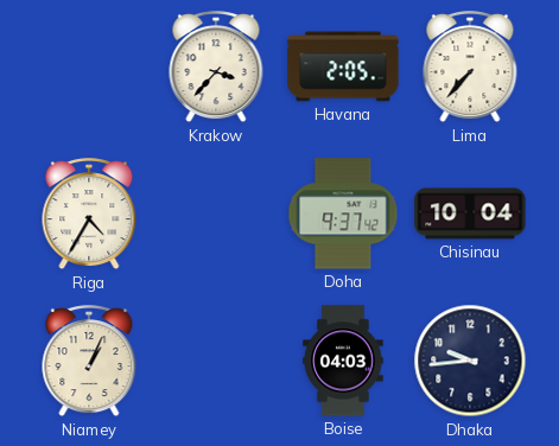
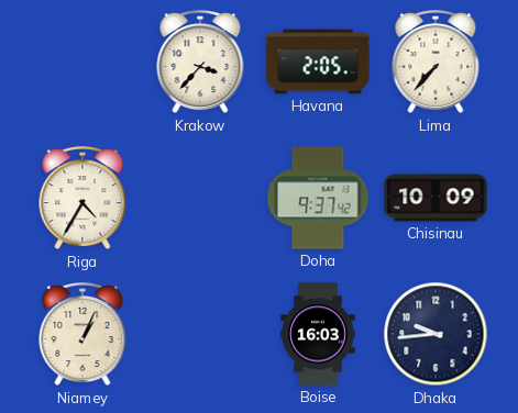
Chisinau: 10:04 -> 10:09 (436, 198)
Boise: 04:03 -> 16:03 (318, 334)
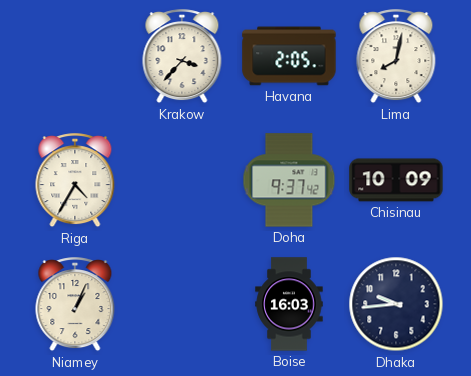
Lima: 7:37 -> 8:02 (396, 57)
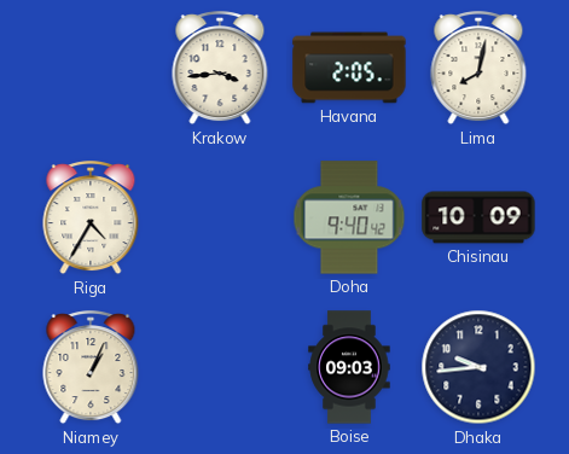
Krakow: 3:37 -> 3:44 (220, 69)
Doha: 9:37 -> 9:40 (349, 217)
Boise: 16:03 -> 09:03 (349, 367)
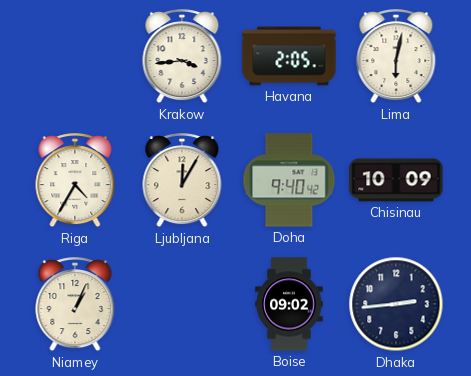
Lima: 8:02 -> 6:02 (396, 57)
Ljubljana: none -> 12:05 (182, 181)
Boise: 09:03 -> 09:02 (289, 304)
Dhaka: 9:44 -> 2:44 (396, 304)
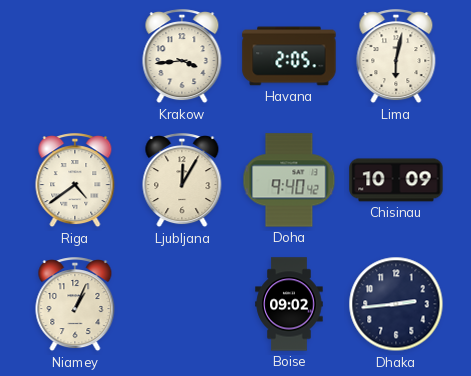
Riga: 4:35 -> 4:39 (75, 181)
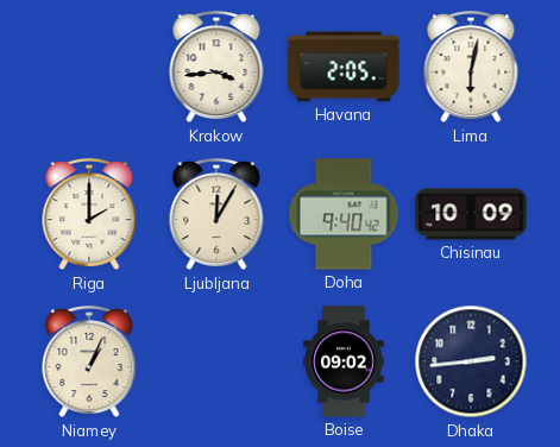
Riga: 4:39 -> 2:00 (89, 215)
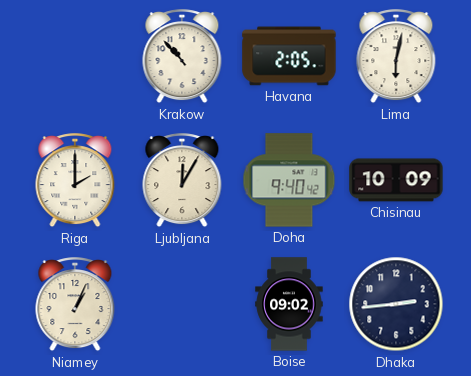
Krakow: 3:44 -> 10:53 (182, 57)
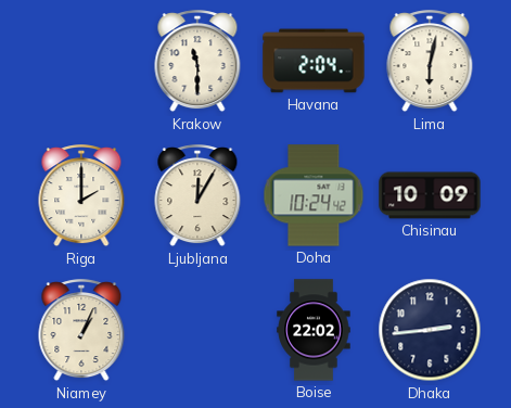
Krakow: 10:53 -> 11:30 (197, 62)
Havana: 2:05 -> 2:04 (314, 61)
Doha: 9:40 -> 10:24 (314, 195)
Boise: 09:02 -> 22:02 (314, 330)
